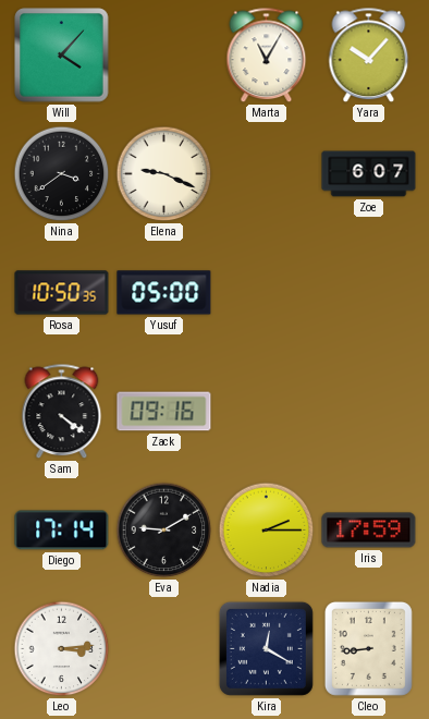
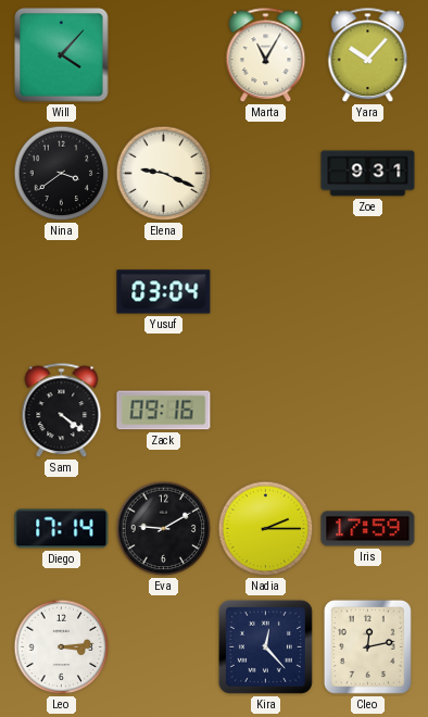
Zoe: 6:07 -> 9:31 (368, 174)
Rosa: 10:50 -> none (62, 293)
Yusuf: 05:00 -> 03:04 (164, 292)
Kira: 12:20 -> 12:23 (265, 646)
Cleo: 8:44 -> 12:13 (367, 646)
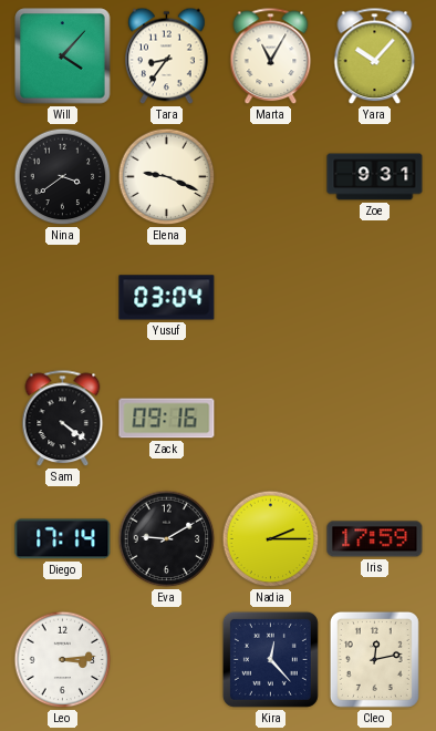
Tara: none -> 8:36 (167, 56)
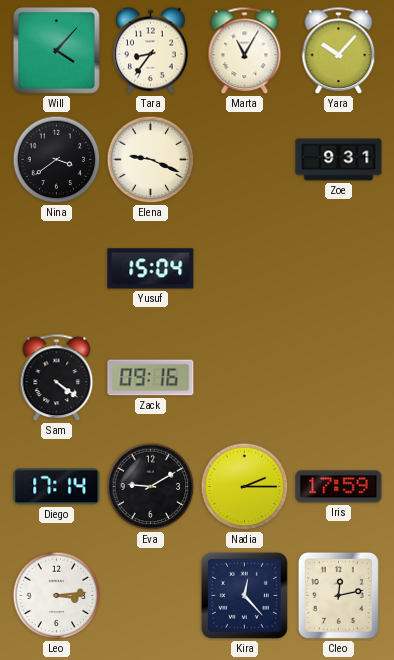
Yusuf: 03:04 -> 15:04 (151, 269)
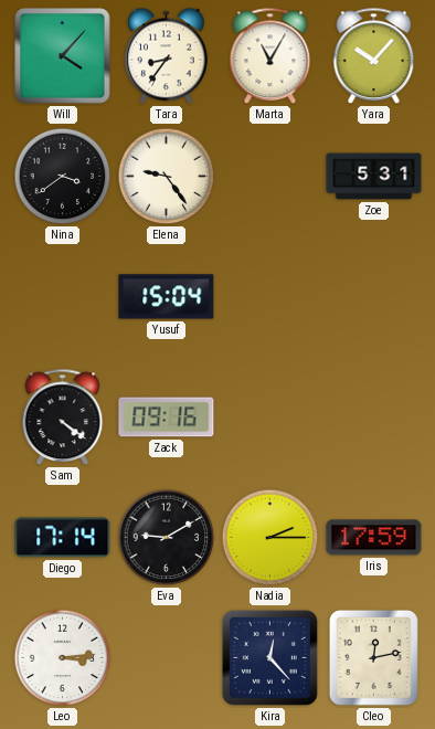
Elena: 9:19 -> 9:24 (167, 177)
Zoe: 9:31 -> 5:31 (374, 177)
